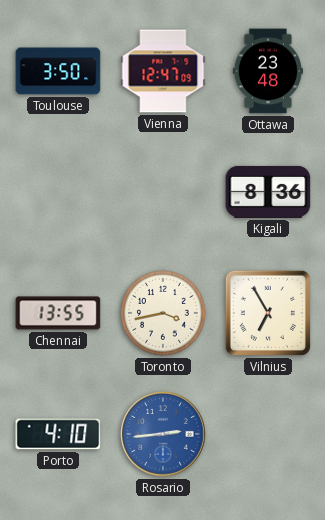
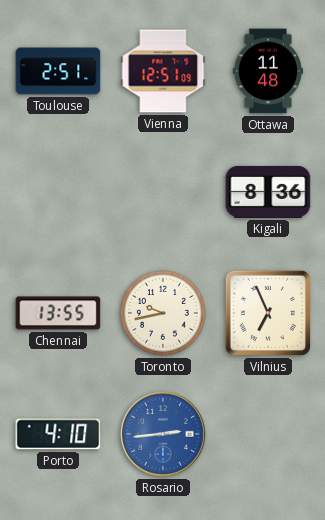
Toulouse: 3:50 -> 2:51 (58, 71)
Vienna: 12:47 -> 12:51 (163, 71)
Ottawa: 23:48 -> 11:48 (267, 71)
Toronto: 3:43 -> 9:43 (164, 314)
Vilnius: 6:55 -> 6:56 (268, 313)
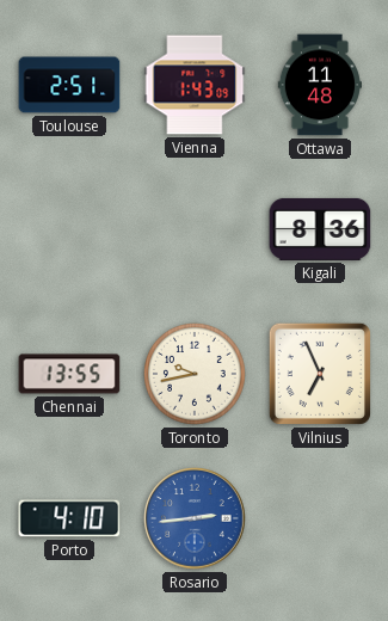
Vienna: 12:51 -> 1:43 (195, 85)
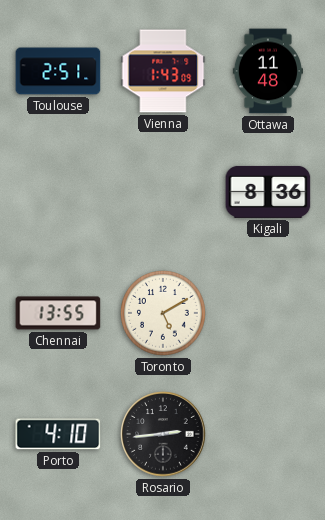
Toronto: 9:43 -> 5:10 (164, 314)
Vilnius: 6:56 -> none (320, 374)
Rosario dial: blue -> black (163, 434)
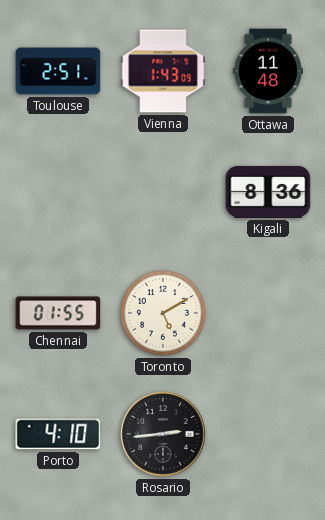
Chennai: 13:55 -> 01:55 (58, 313)
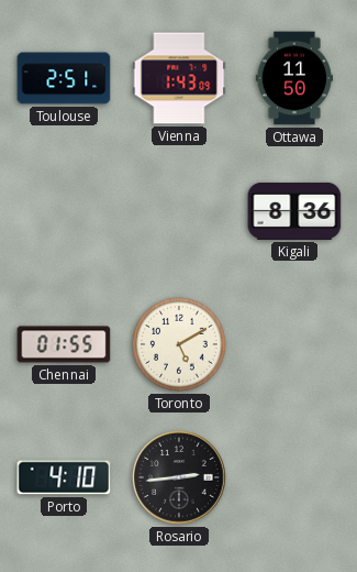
Ottawa: 11:48 -> 11:50 (293, 78)
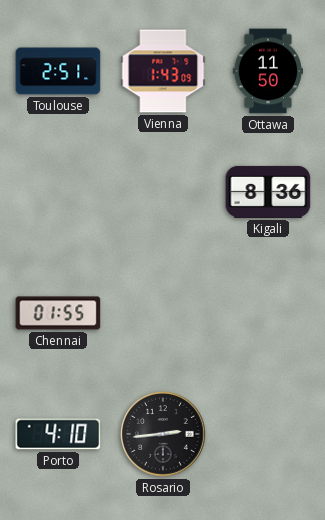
Toronto: 5:10 -> none (180, 345)
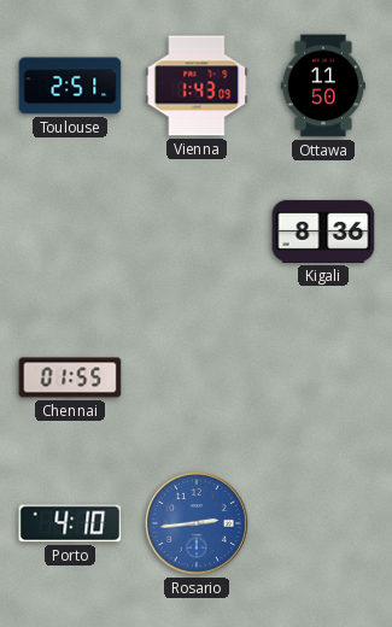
Rosario dial: black -> blue (197, 523)
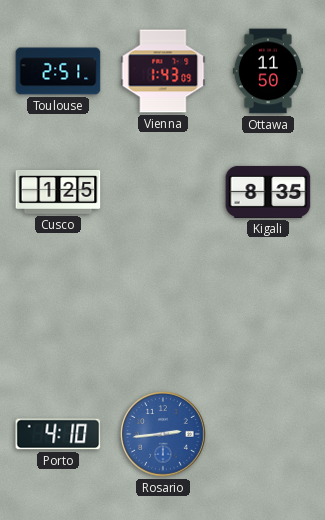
Cusco: none -> 1:25 (58, 192)
Kigali: 8:36 -> 8:35 (268, 192)
Chennai: 01:55 -> none (70, 377)
